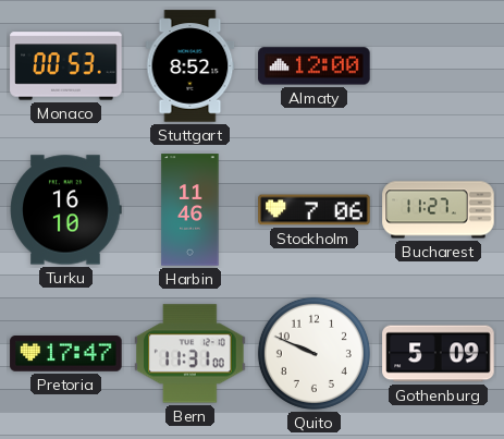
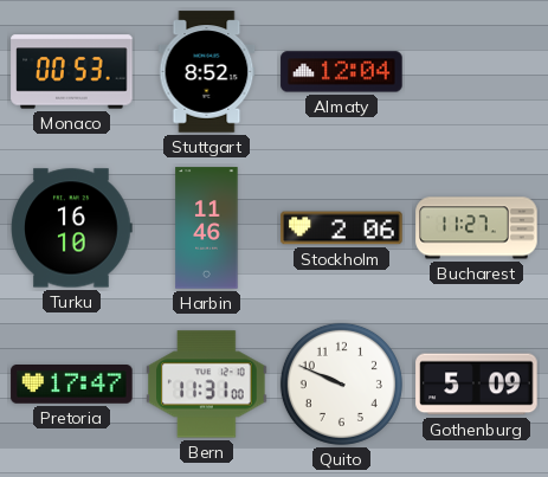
Almaty: 12:00 -> 12:04 (342, 72)
Stockholm: 7:06 -> 2:06 (342, 228)
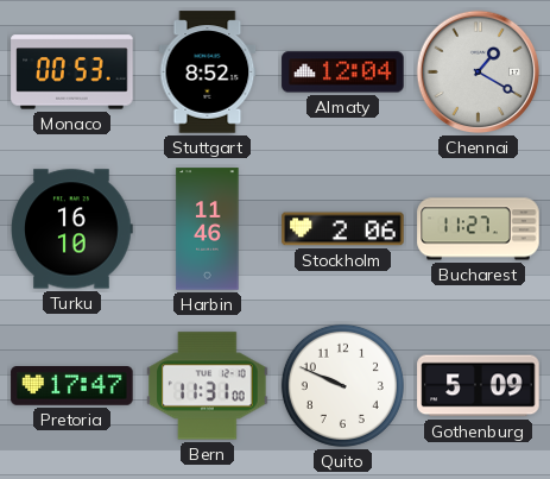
Chennai: none -> 1:20 (479, 73)
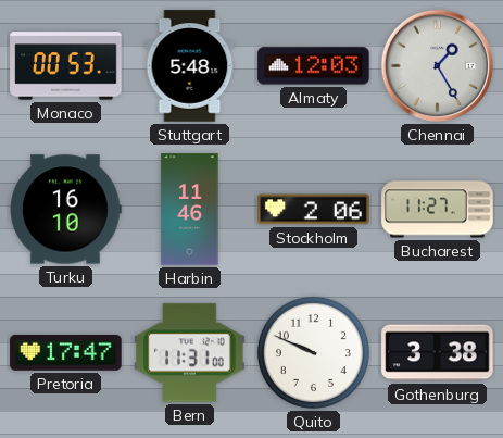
Stuttgart: 8:52 -> 5:48 (190, 66)
Almaty: 12:04 -> 12:03 (314, 66)
Chennai: 1:20 -> 1:25 (438, 66)
Gothenburg: 5:09 -> 3:38 (438, 353)
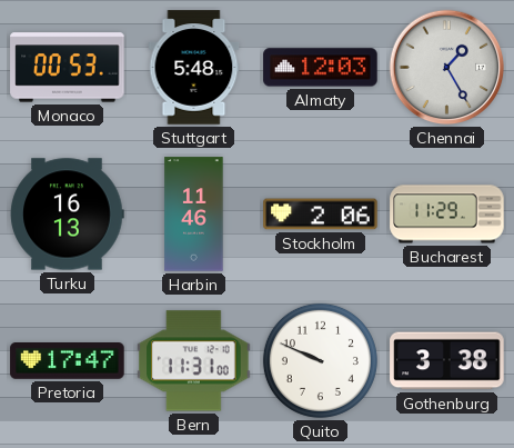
Turku: 16:10 -> 16:13 (68, 215)
Bucharest: 11:27 -> 11:29 (447, 215)
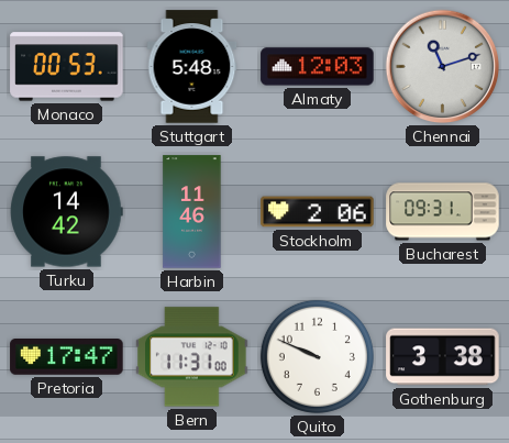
Chennai: 1:25 -> 11:12 (443, 67)
Turku: 16:13 -> 14:42 (67, 212)
Bucharest: 11:29 -> 09:31 (443, 212)
